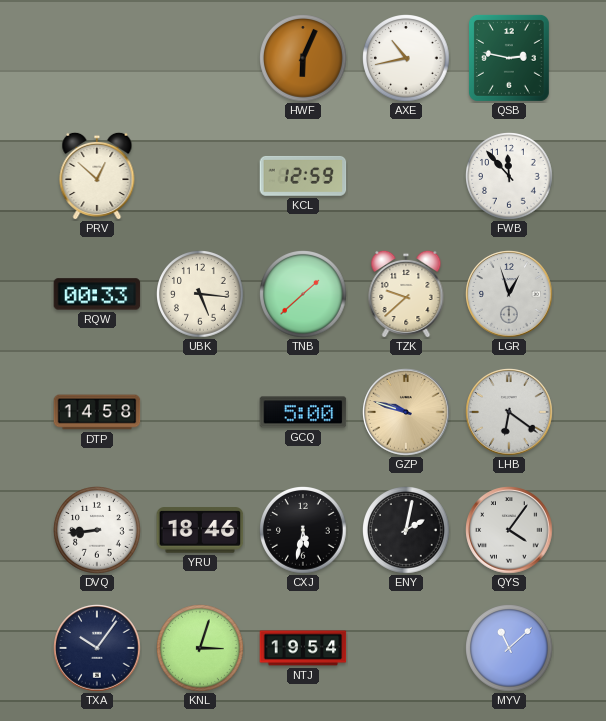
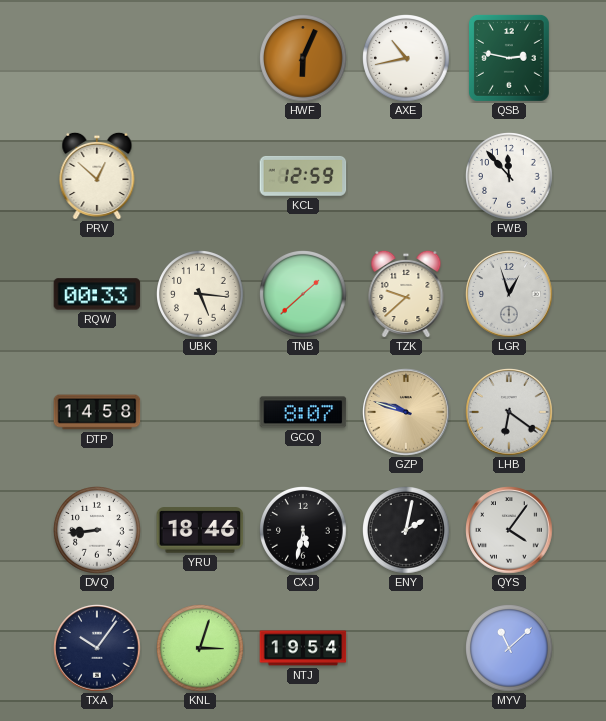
GCQ: 5:00 -> 8:07 (303, 412)
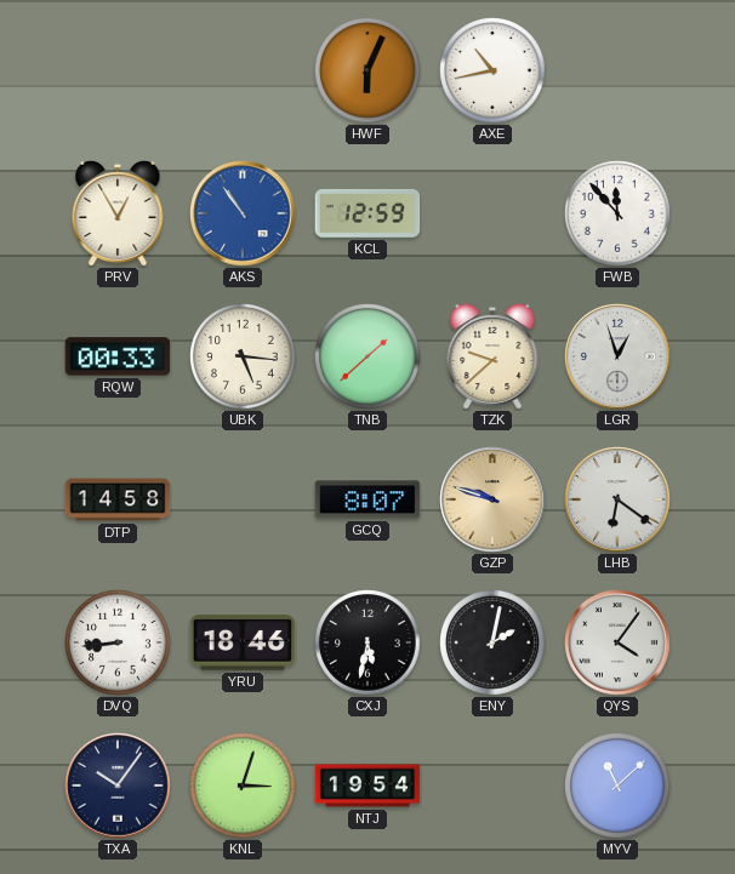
QSB: 2:47 -> none (509, 58)
PRV: 12:52 -> 12:55 (118, 213)
AKS: none -> 10:54 (243, 213)
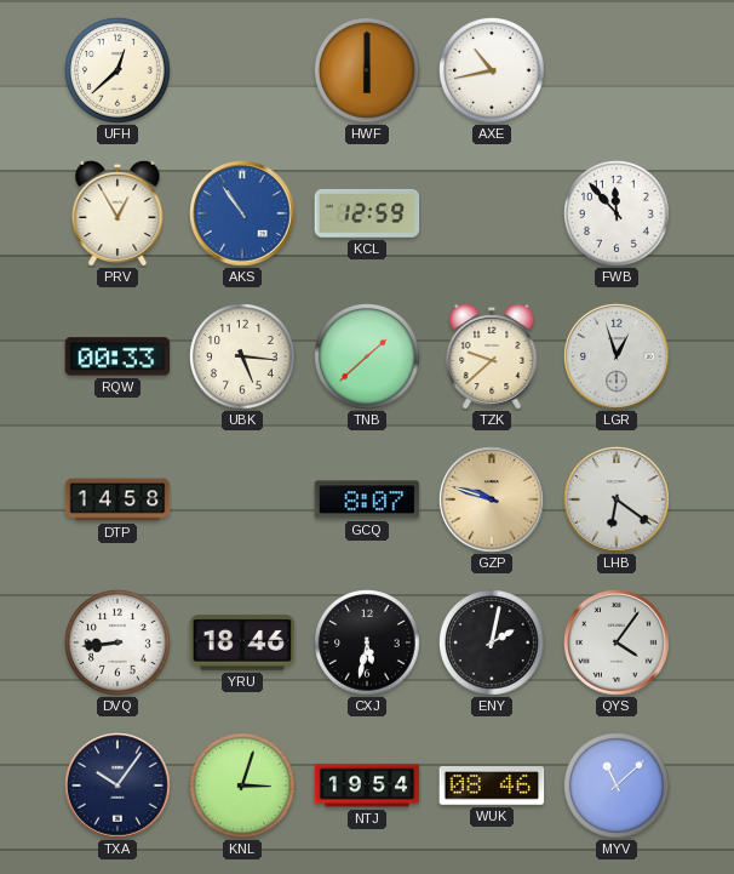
UFH: none -> 12:38 (117, 70)
HWF: 6:04 -> 6:00 (367, 70)
WUK: none -> 08:46 (492, 787)
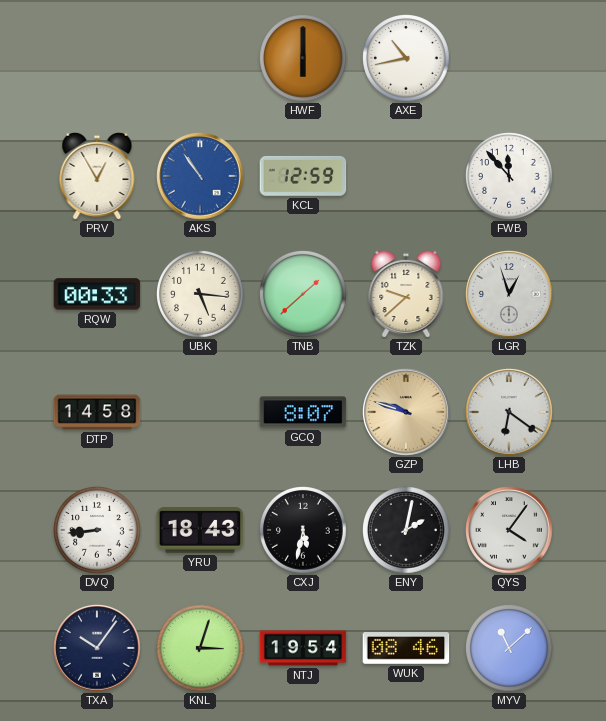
UFH: 12:38 -> none (117, 70)
YRU: 18:46 -> 18:43 (200, 530)
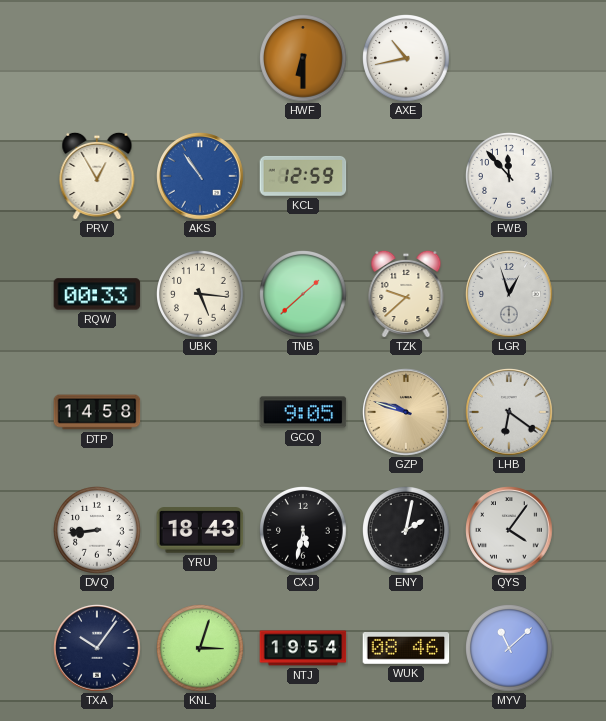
HWF: 6:00 -> 6:30 (303, 58)
GCQ: 8:07 -> 9:05 (303, 412)
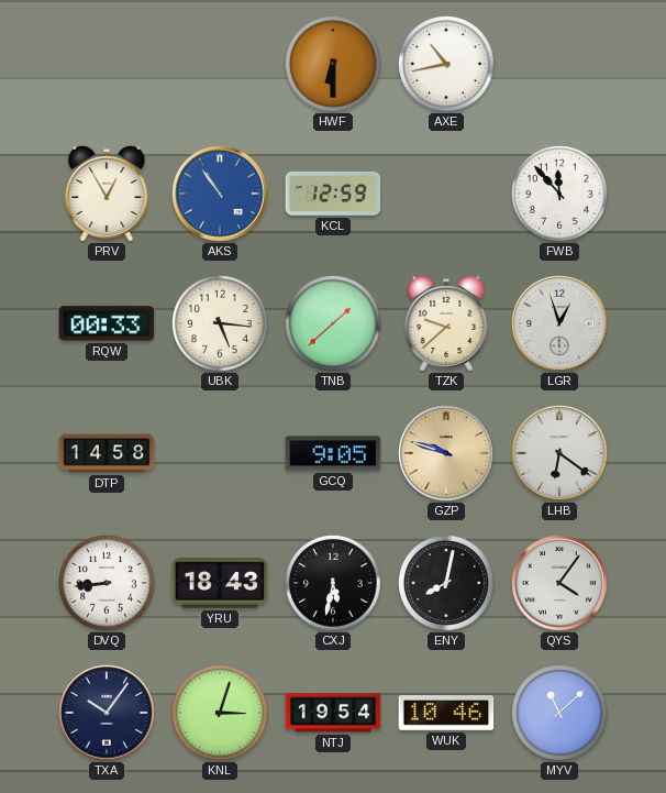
ENY: 2:02 -> 8:02 (446, 583)
WUK: 08:46 -> 10:46 (446, 714)
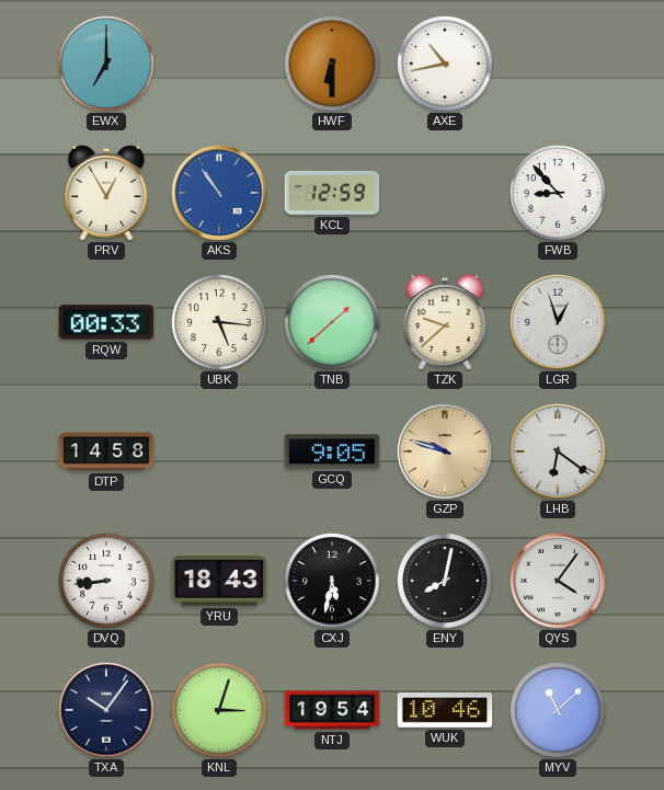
EWX: none -> 7:00 (106, 64)
FWB: 11:53 -> 8:53 (558, 193)
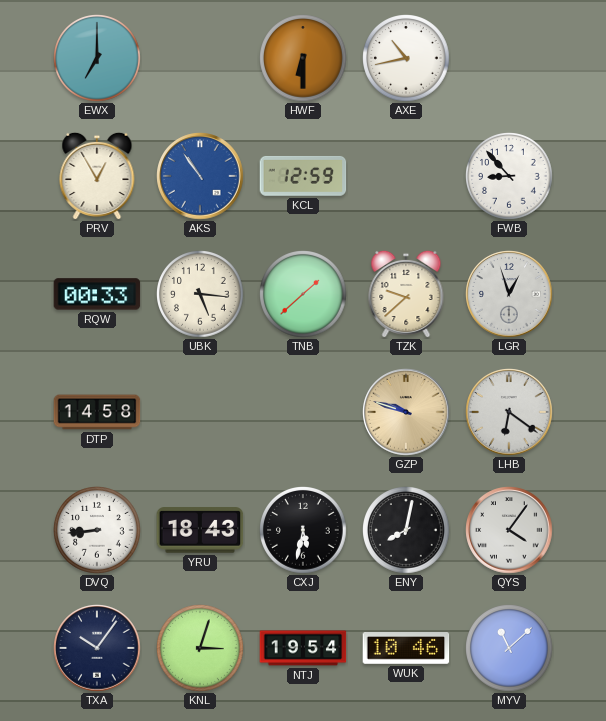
GCQ: 9:05 -> none (332, 451)
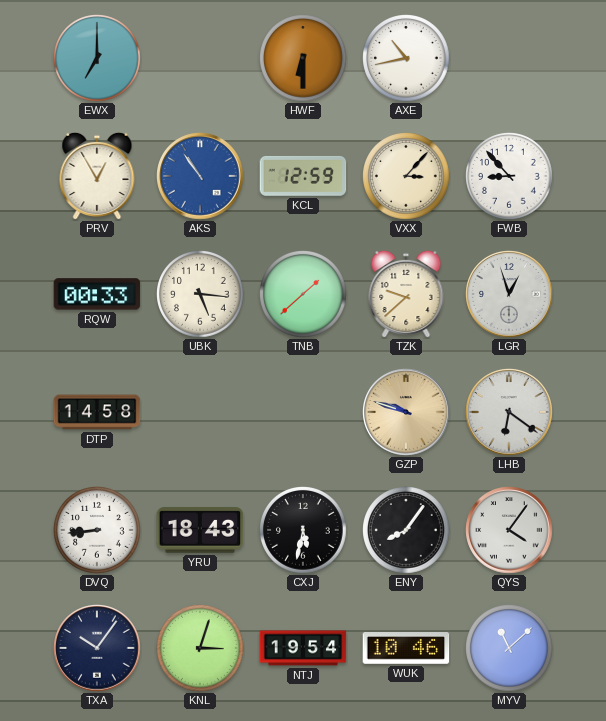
VXX: none -> 3:07 (406, 176)
ENY: 8:02 -> 8:06 (406, 530)
